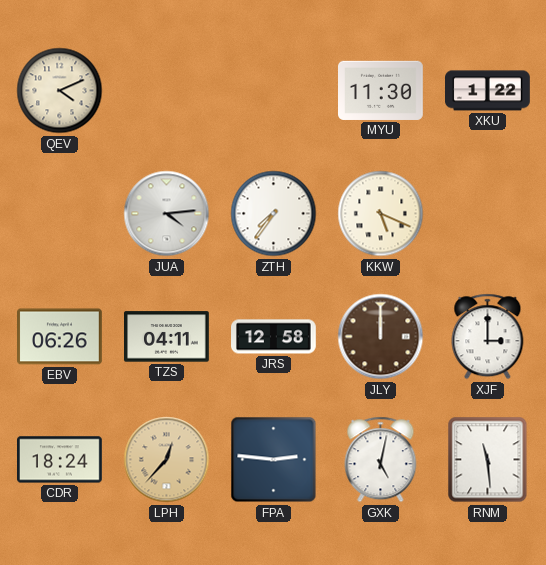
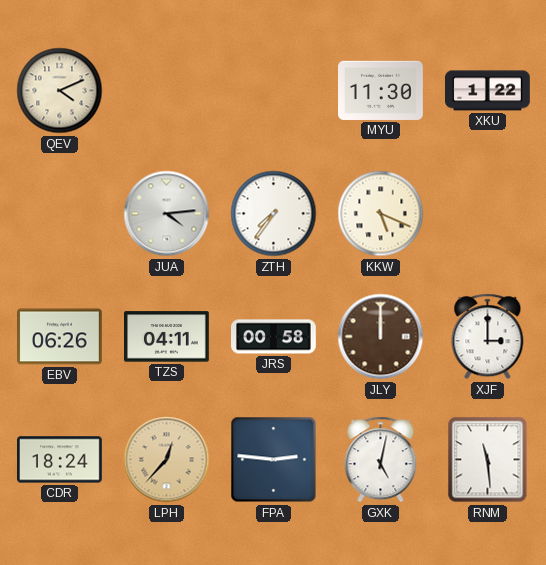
JRS: 12:58 -> 00:58 (274, 337)
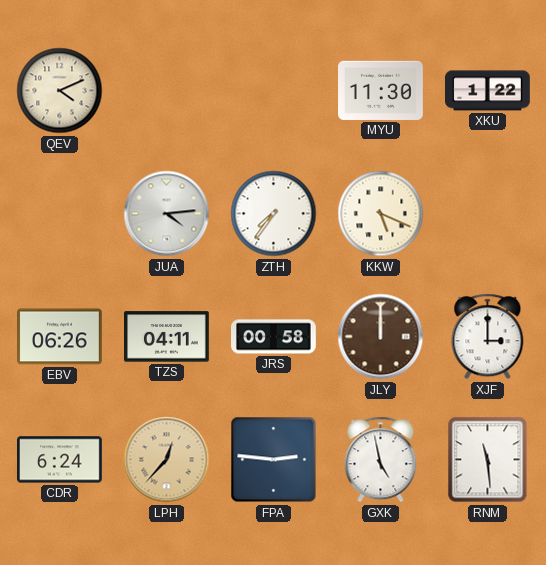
CDR: 18:24 -> 6:24 (60, 460)
GXK: 5:02 -> 4:58 (381, 460)
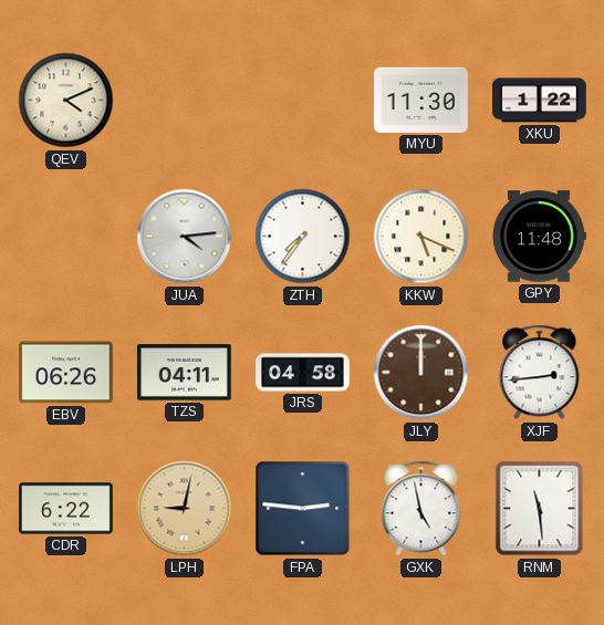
GPY: none -> 11:48 (540, 237)
JRS: 00:58 -> 04:58 (303, 373)
XJF: 3:00 -> 2:44 (540, 373)
CDR: 6:24 -> 6:22 (66, 509)
LPH: 12:37 -> 9:02 (185, 509)
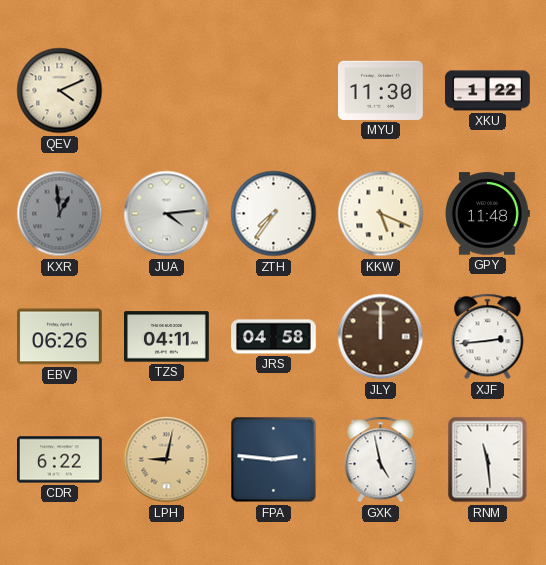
KXR: none -> 12:59 (60, 214)
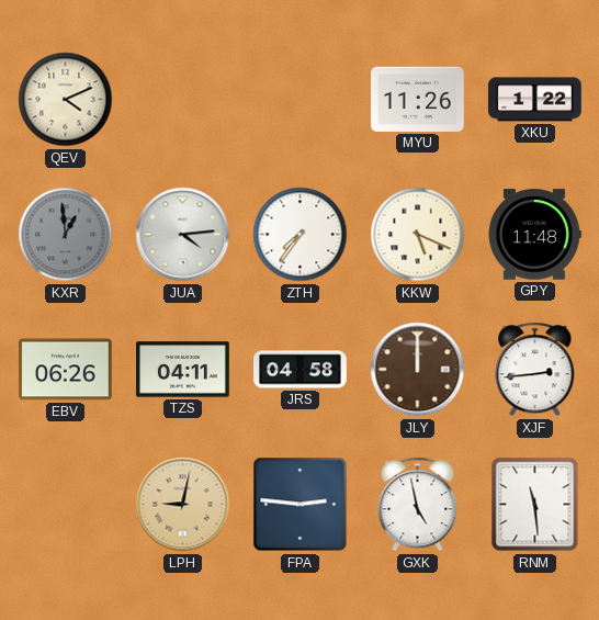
MYU: 11:30 -> 11:26 (418, 99)
CDR: 6:22 -> none (60, 460)
